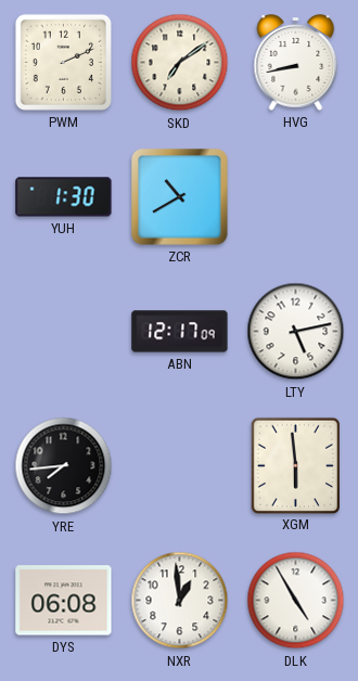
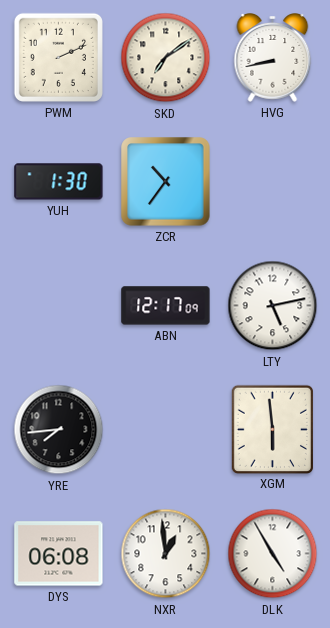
ZCR: 10:40 -> 10:36 (166, 182)
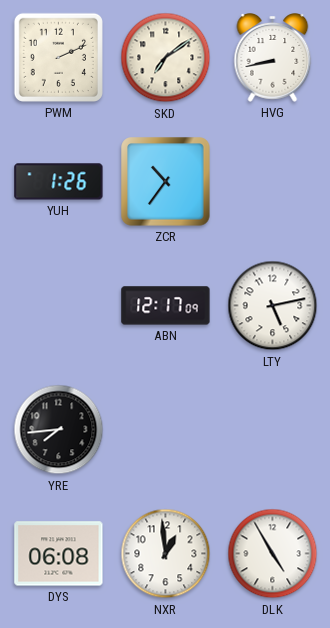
YUH: 1:30 -> 1:26 (59, 182)
XGM: 5:59 -> none (272, 429)
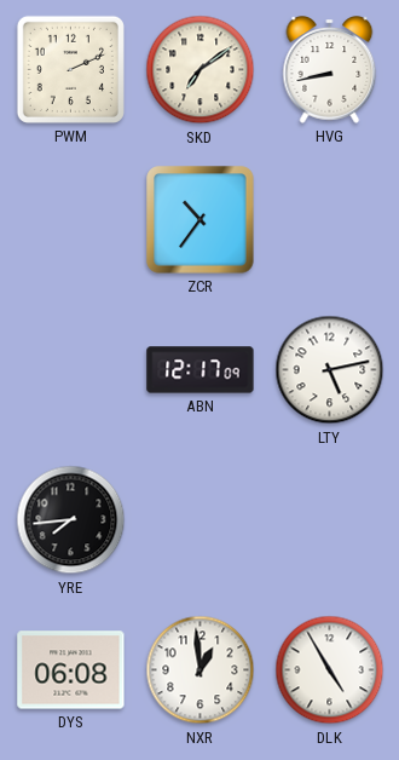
YUH: 1:26 -> none (59, 182)
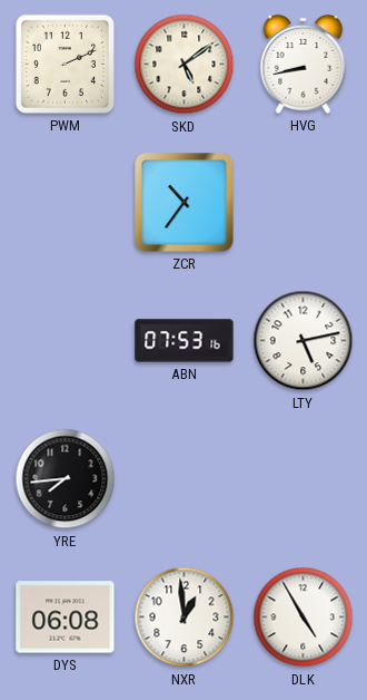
SKD: 7:09 -> 5:09 (185, 65)
ABN: 12:17 -> 07:53 (185, 341)
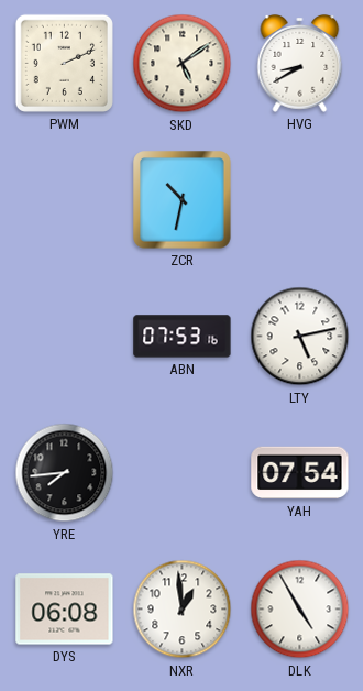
HVG: 8:43 -> 8:40 (300, 64)
ZCR: 10:36 -> 10:32 (183, 200)
YAH: none -> 07:54 (300, 473)
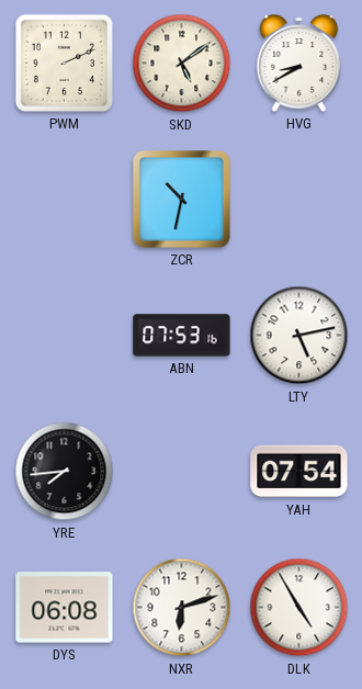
NXR: 12:59 -> 6:12 (182, 608)
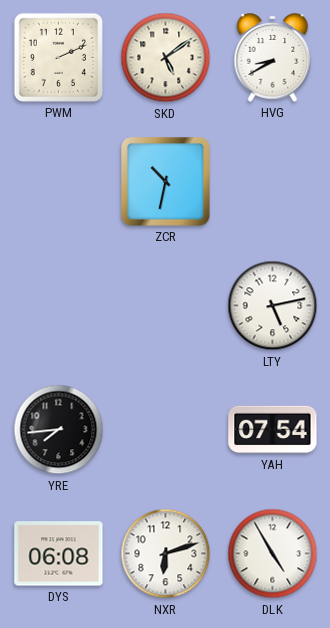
ABN: 07:53 -> none (182, 336)
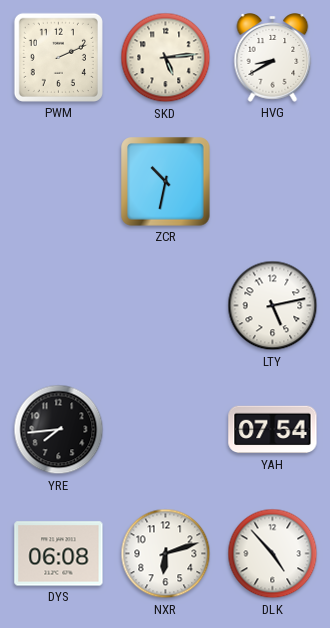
SKD: 5:09 -> 5:14 (166, 58)
DLK: 4:55 -> 4:53 (273, 554)
